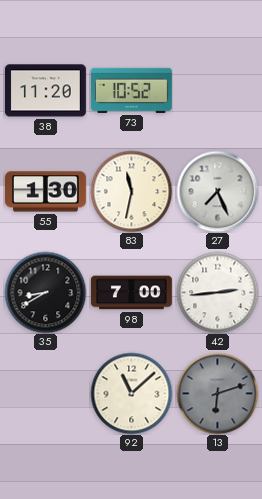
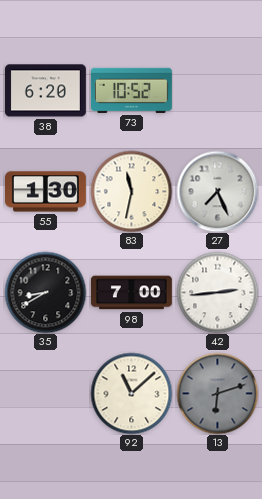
38: 11:20 -> 6:20 (45, 91)
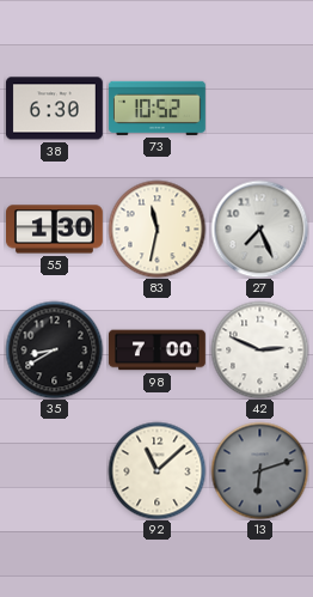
38: 6:20 -> 6:30 (54, 109)
42: 2:44 -> 2:49 (259, 349)
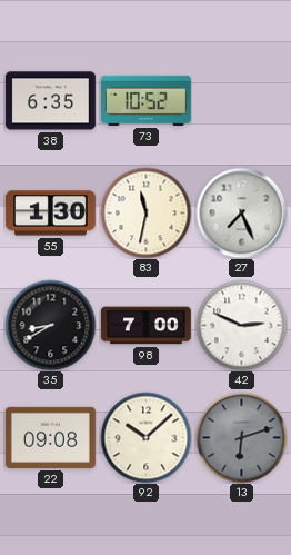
38: 6:30 -> 6:35 (50, 101)
22: none -> 09:08 (50, 437)
92: 11:08 -> 10:08 (145, 437)
